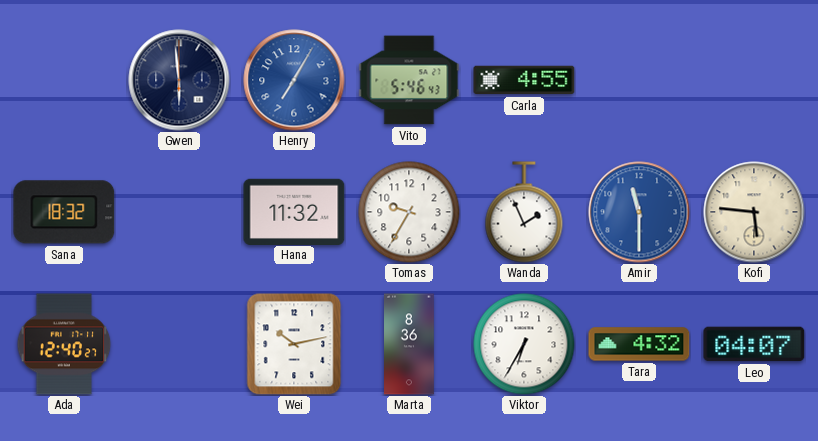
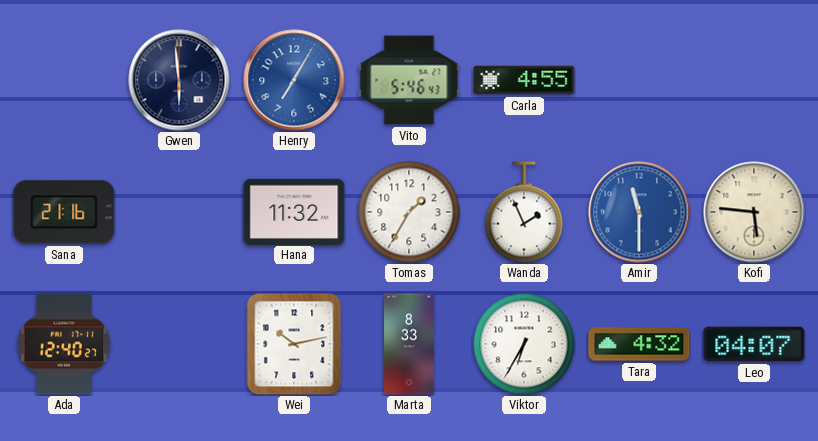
Sana: 18:32 -> 21:16 (64, 212)
Tomas: 9:35 -> 1:35 (409, 212)
Marta: 8:36 -> 8:33 (410, 344)
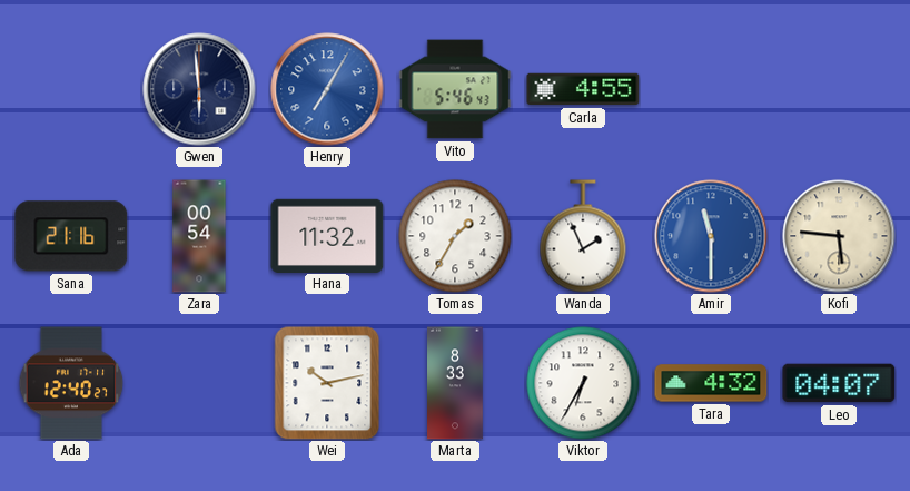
Zara: none -> 00:54 (199, 236)
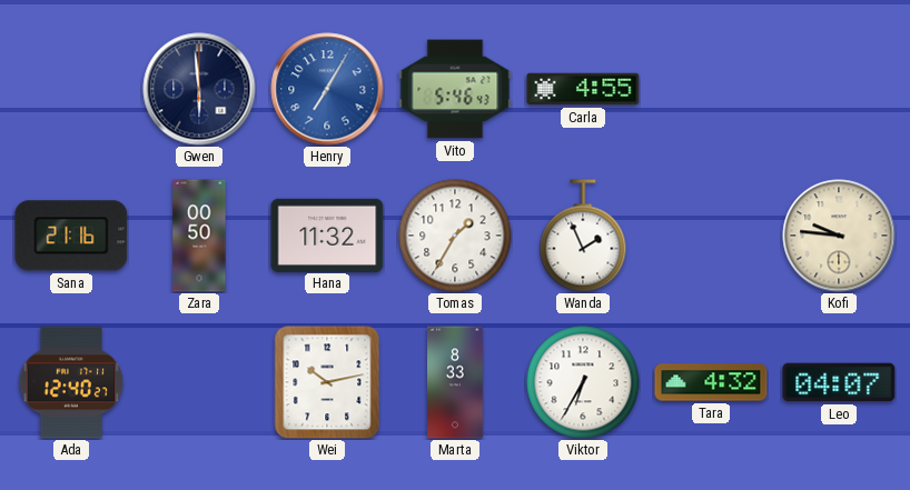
Zara: 00:54 -> 00:50 (199, 236)
Amir: 11:30 -> none (711, 236)
Kofi: 5:46 -> 9:46 (839, 236)
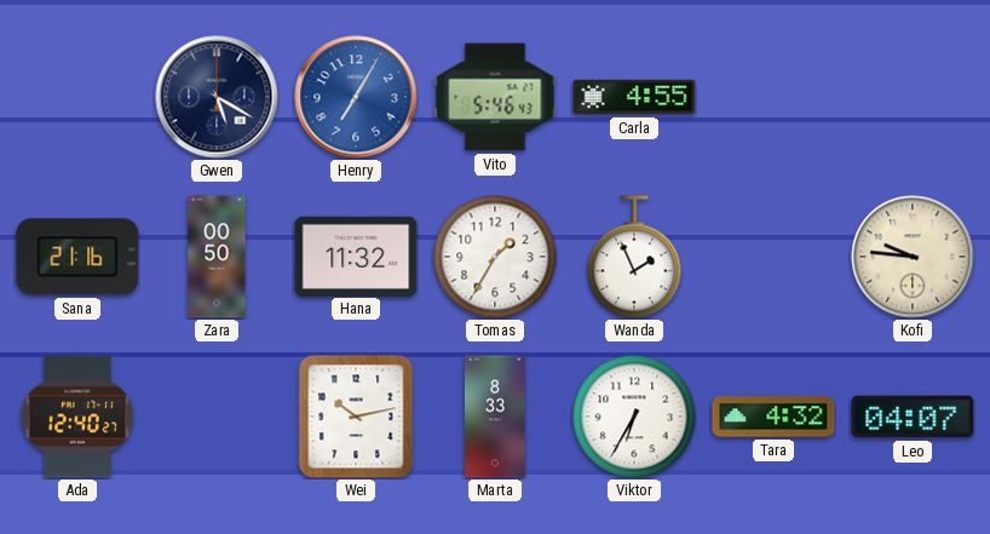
Gwen: 5:59 -> 5:20 (217, 97)
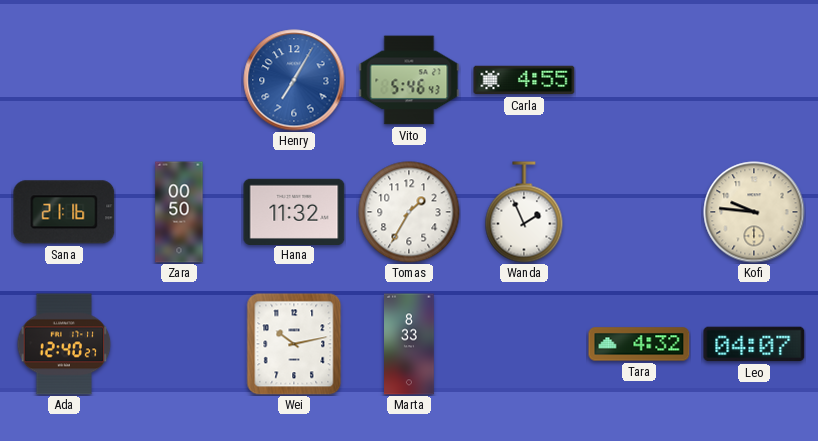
Gwen: 5:20 -> none (217, 97)
Viktor: 6:35 -> none (634, 417)
